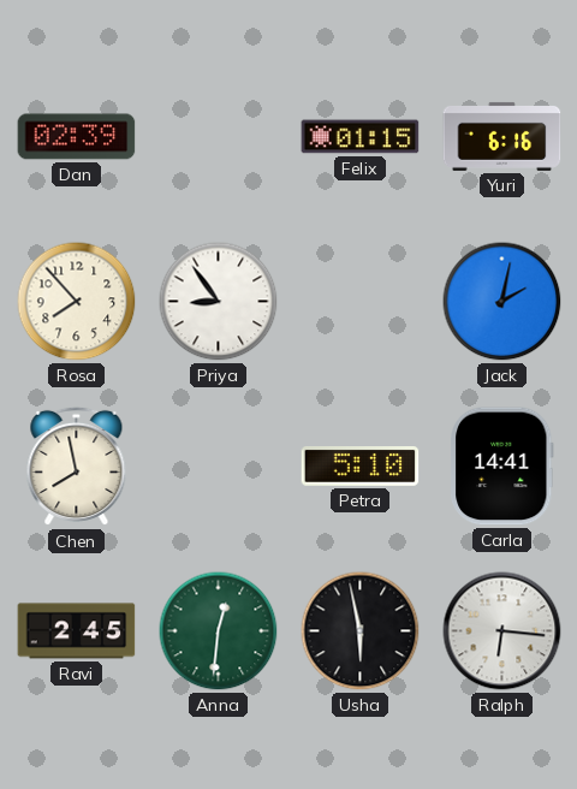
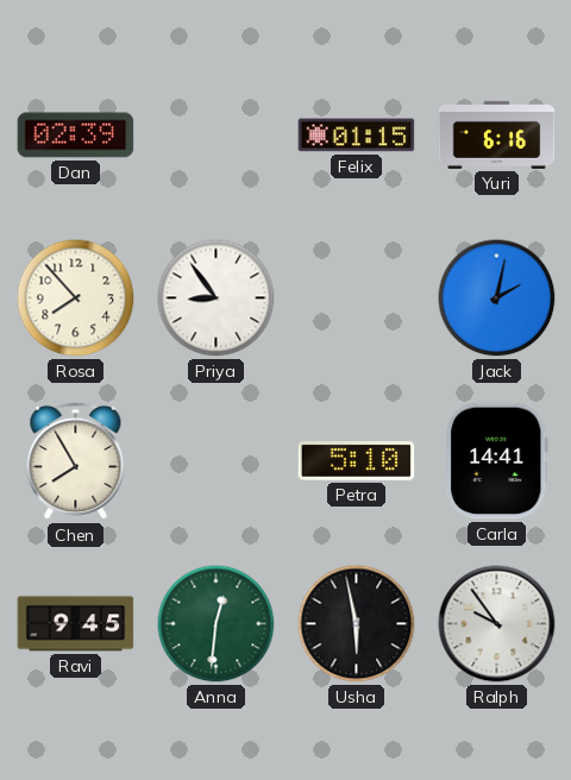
Chen: 7:58 -> 7:55 (76, 461)
Ravi: 2:45 -> 9:45 (76, 624)
Ralph: 6:16 -> 9:54 (497, 624)
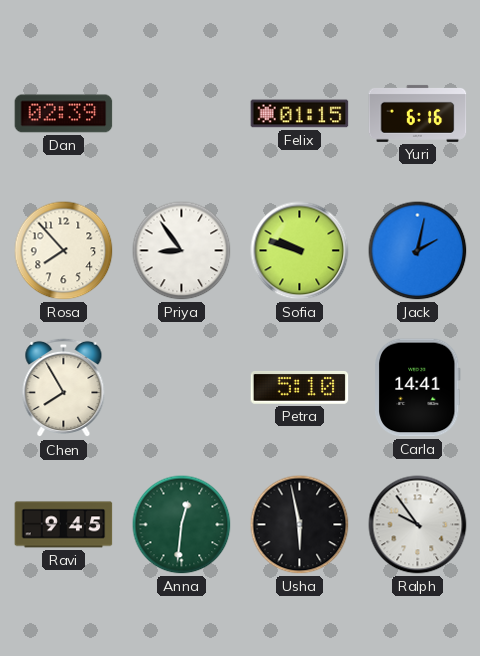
Sofia: none -> 9:48 (300, 251)
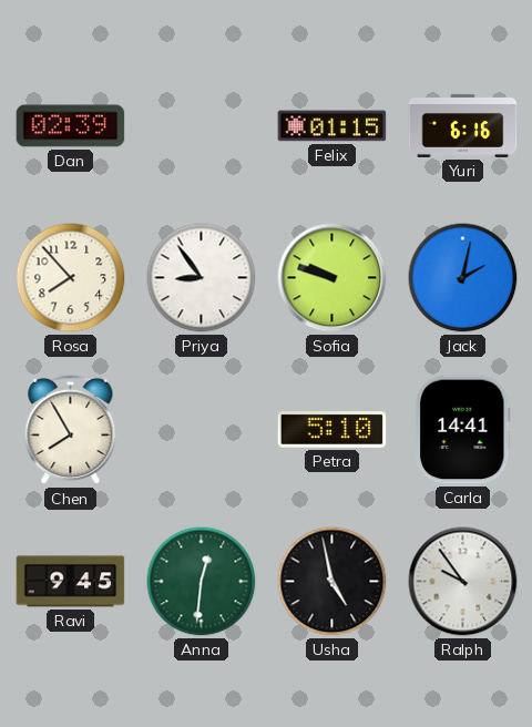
Usha: 5:58 -> 4:58 (332, 582)
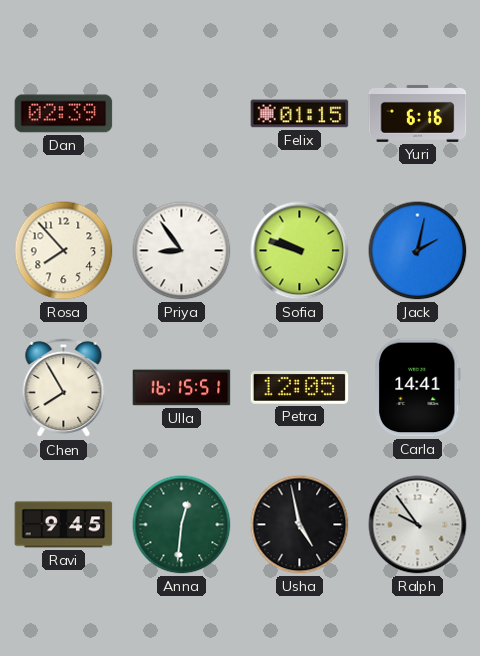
Ulla: none -> 16:15 (182, 388)
Petra: 5:10 -> 12:05 (300, 388)
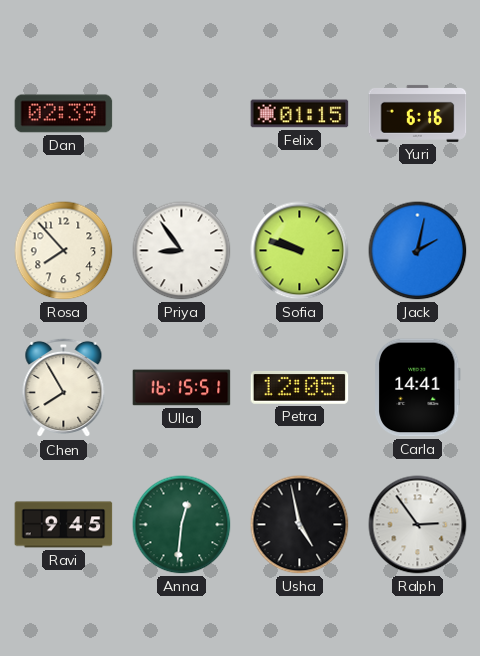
Ralph: 9:54 -> 2:54 (418, 525)
